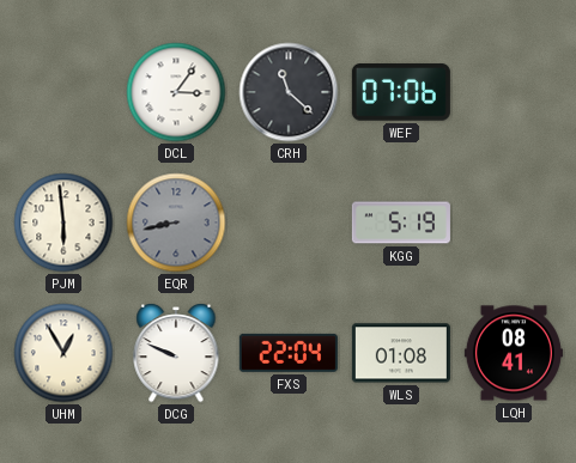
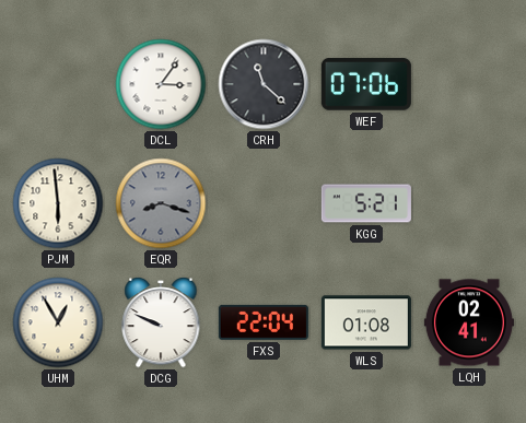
EQR: 8:43 -> 8:18 (161, 203)
KGG: 5:19 -> 5:21 (366, 203)
LQH: 08:41 -> 02:41 (469, 322)
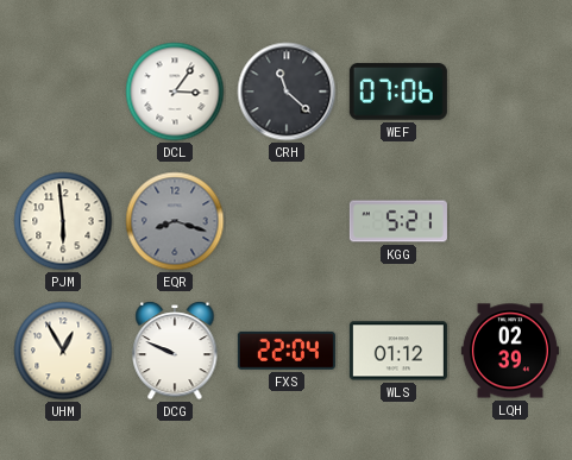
WLS: 01:08 -> 01:12 (398, 351)
LQH: 02:41 -> 02:39 (510, 351)
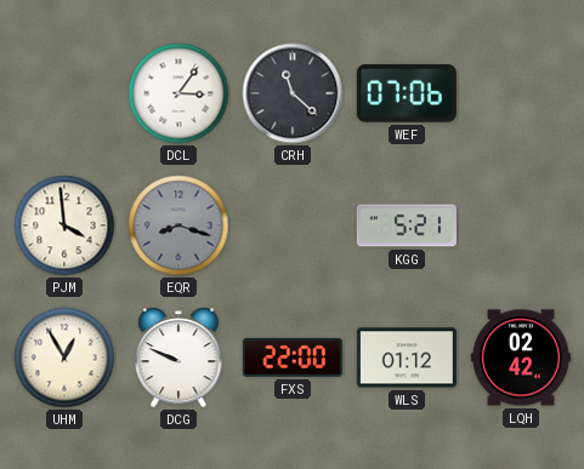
PJM: 5:59 -> 3:59 (64, 225)
FXS: 22:04 -> 22:00 (293, 358)
LQH: 02:39 -> 02:42 (521, 358)
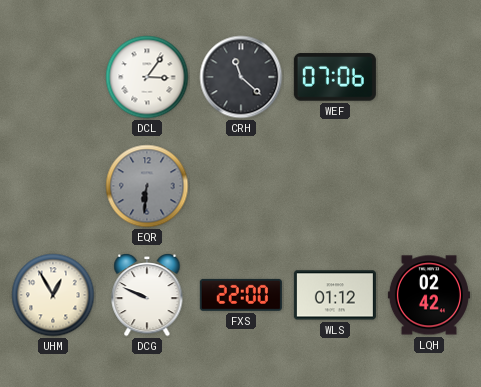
PJM: 3:59 -> none (64, 225)
EQR: 8:18 -> 6:31 (147, 186)
KGG: 5:21 -> none (407, 225)
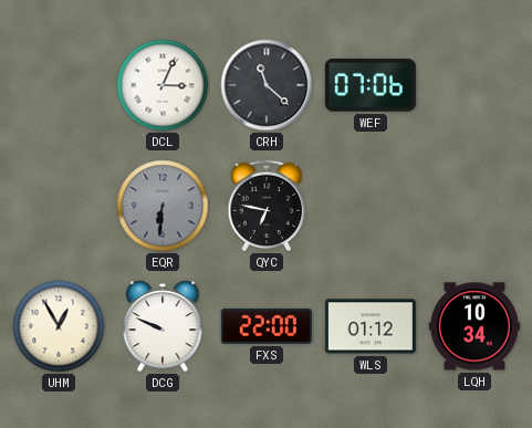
DCL: 3:06 -> 3:04 (163, 85)
QYC: none -> 6:47 (267, 206)
LQH: 02:42 -> 10:34 (474, 326)
